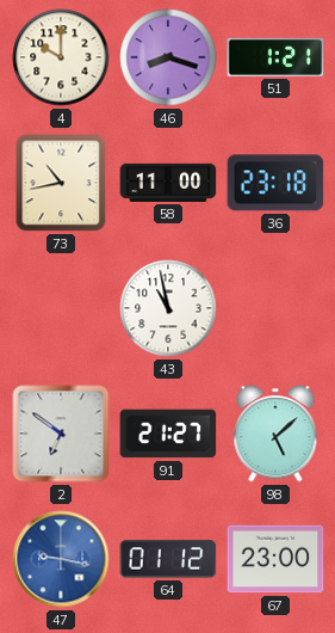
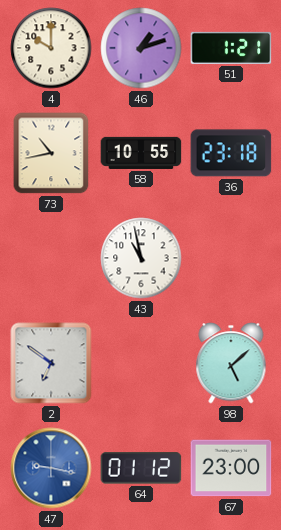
46: 8:18 -> 1:12 (141, 48)
58: 11:00 -> 10:55 (141, 153)
91: 21:27 -> none (168, 434)
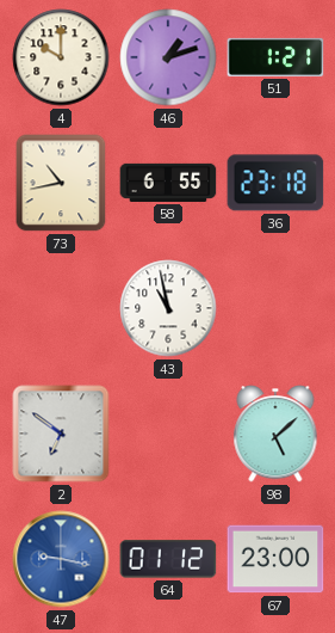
58: 10:55 -> 6:55 (168, 183)
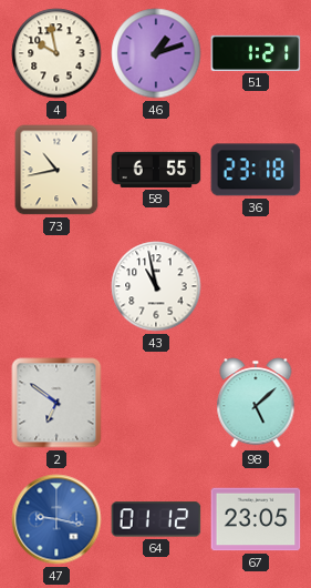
4: 10:00 -> 9:58 (56, 53)
67: 23:00 -> 23:05 (256, 519)
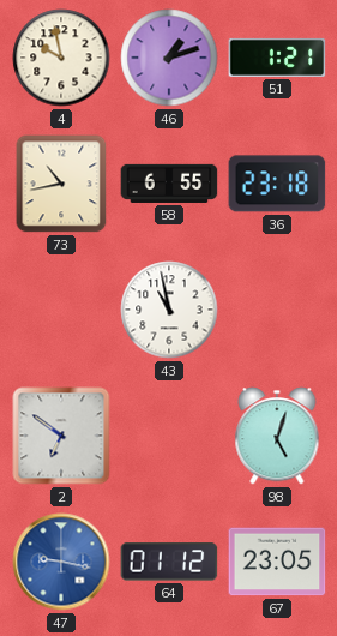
98: 5:08 -> 5:03 (277, 436)
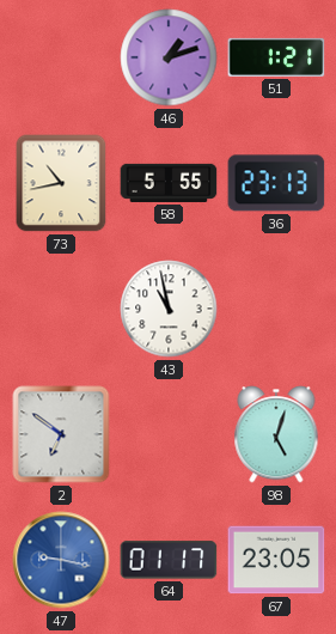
4: 9:58 -> none (61, 58)
58: 6:55 -> 5:55 (169, 183)
36: 23:18 -> 23:13 (276, 183)
64: 01:12 -> 01:17 (169, 560)
